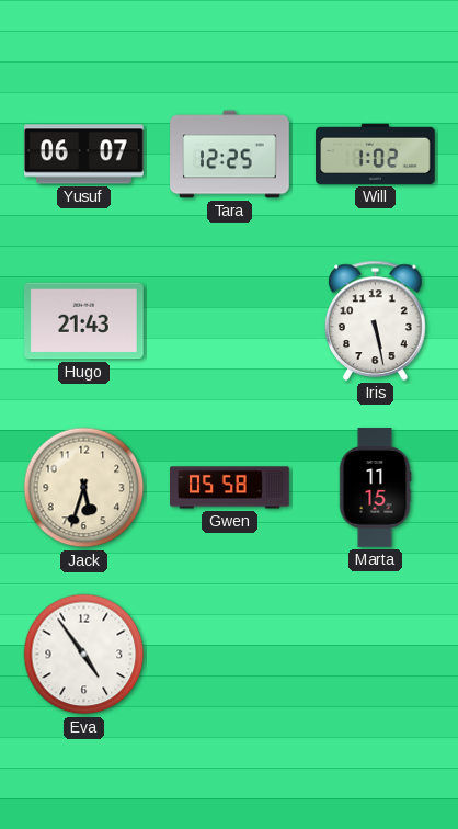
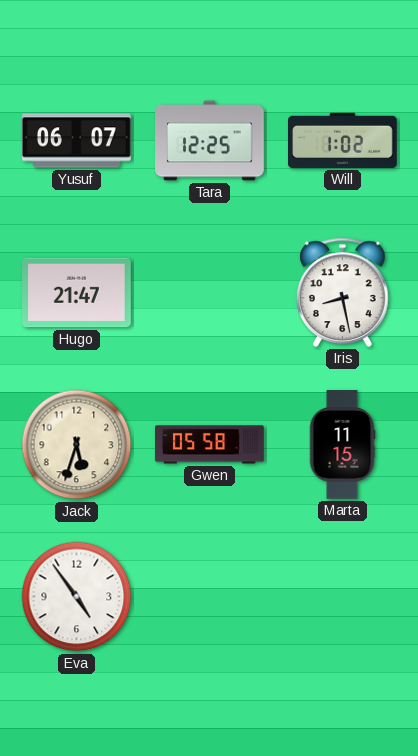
Hugo: 21:43 -> 21:47 (77, 293)
Iris: 5:28 -> 8:28 (343, 292)
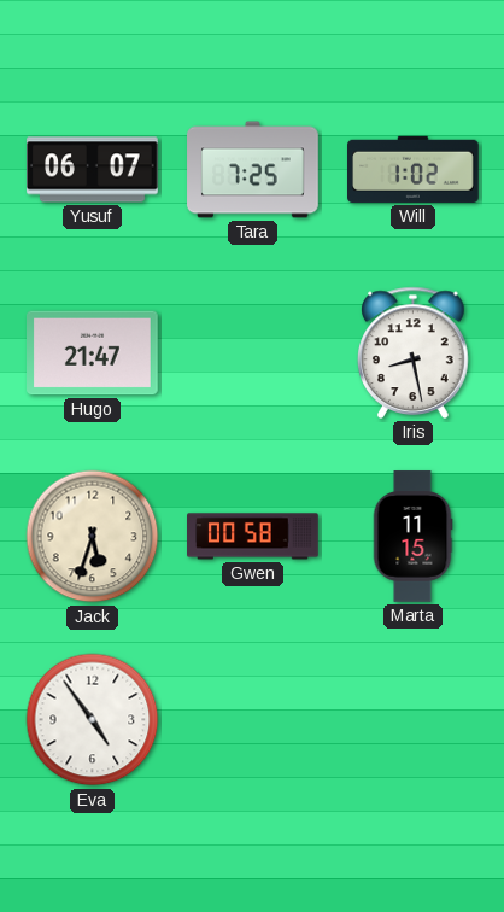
Tara: 12:25 -> 7:25 (253, 170)
Gwen: 05:58 -> 00:58 (253, 537)
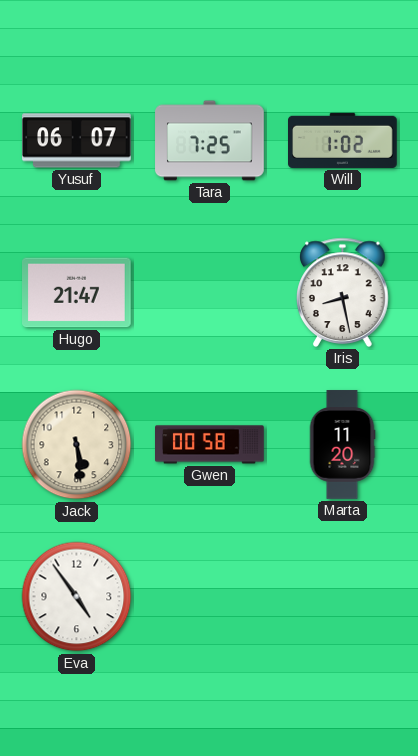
Jack: 5:33 -> 5:29 (77, 445)
Marta: 11:15 -> 11:20 (342, 445)
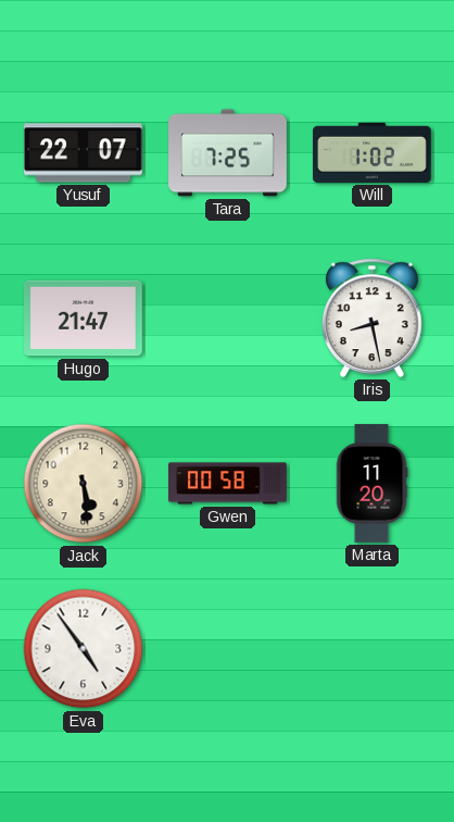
Yusuf: 06:07 -> 22:07 (84, 153)
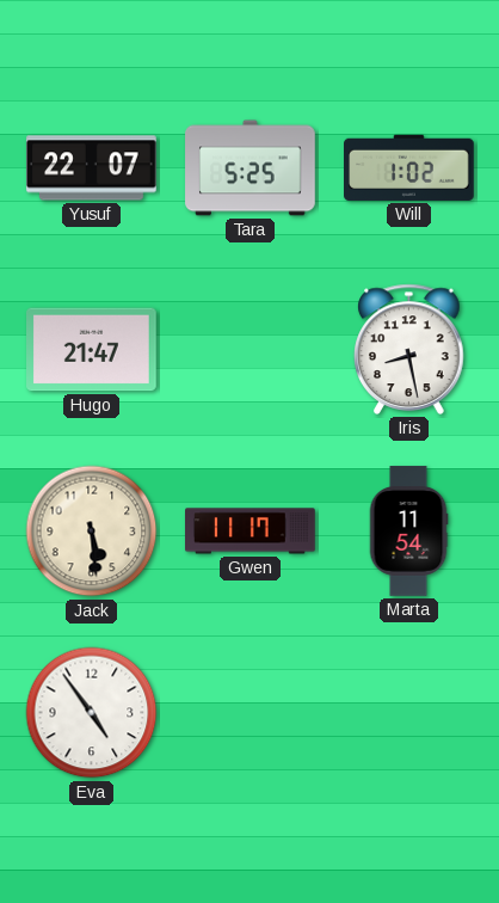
Tara: 7:25 -> 5:25 (251, 168)
Gwen: 00:58 -> 11:17 (251, 532)
Marta: 11:20 -> 11:54 (408, 532)
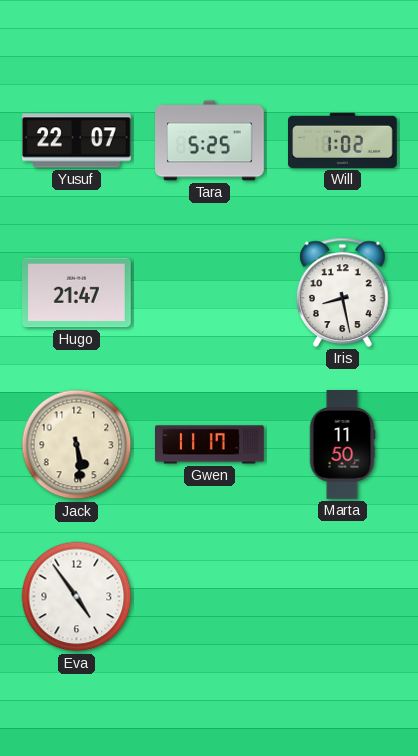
Marta: 11:54 -> 11:50 (342, 445)
